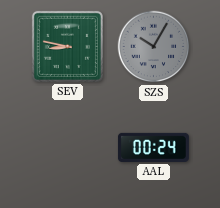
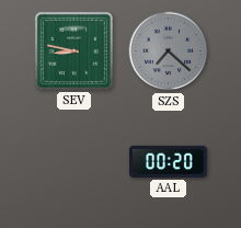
SZS: 10:05 -> 7:22 (169, 52)
AAL: 00:24 -> 00:20 (168, 161)
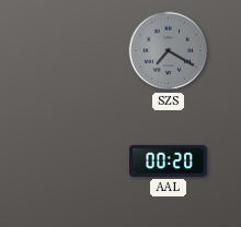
SEV: 8:47 -> none (73, 50)
SZS: 7:22 -> 7:20 (169, 51)
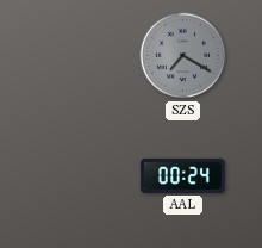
AAL: 00:20 -> 00:24 (182, 175)
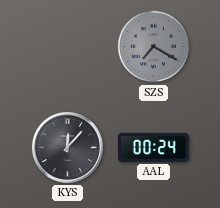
KYS: none -> 12:07 (67, 147)
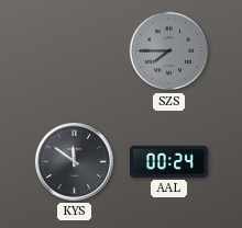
SZS: 7:20 -> 7:45 (169, 52)
KYS: 12:07 -> 11:51 (74, 161)
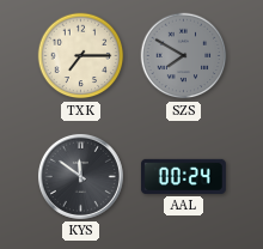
TXK: none -> 7:15 (81, 56)
SZS: 7:45 -> 7:50 (184, 56)
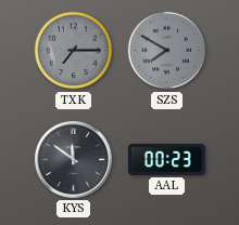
TXK dial: cream -> grey (74, 51)
AAL: 00:24 -> 00:23 (166, 159)
